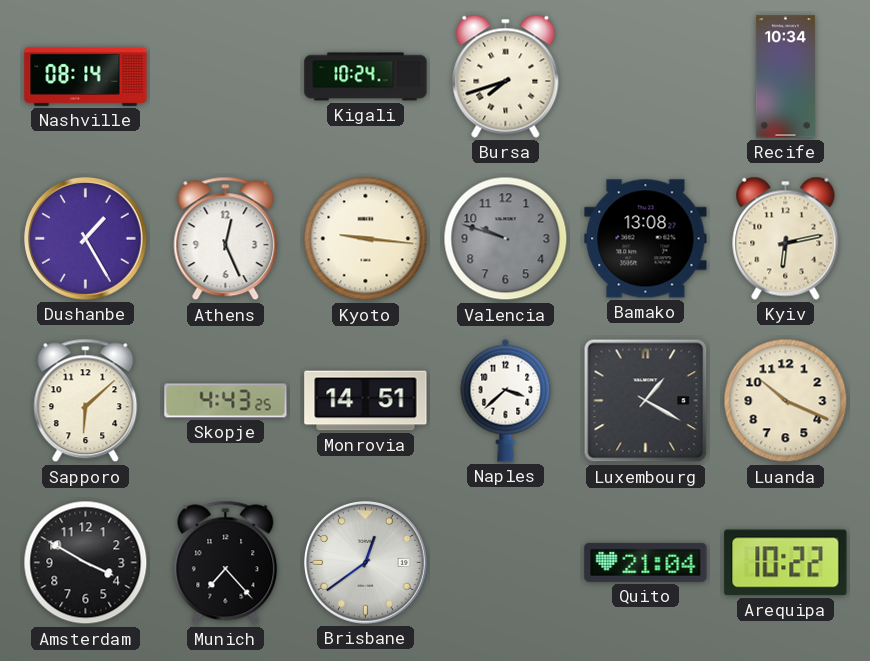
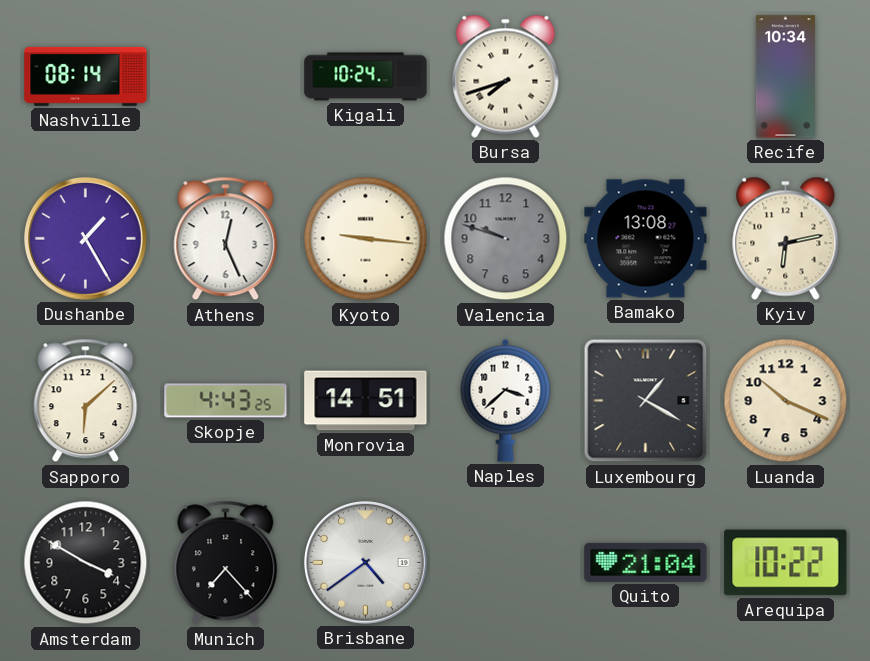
Brisbane: 12:39 -> 4:39 (366, 563)
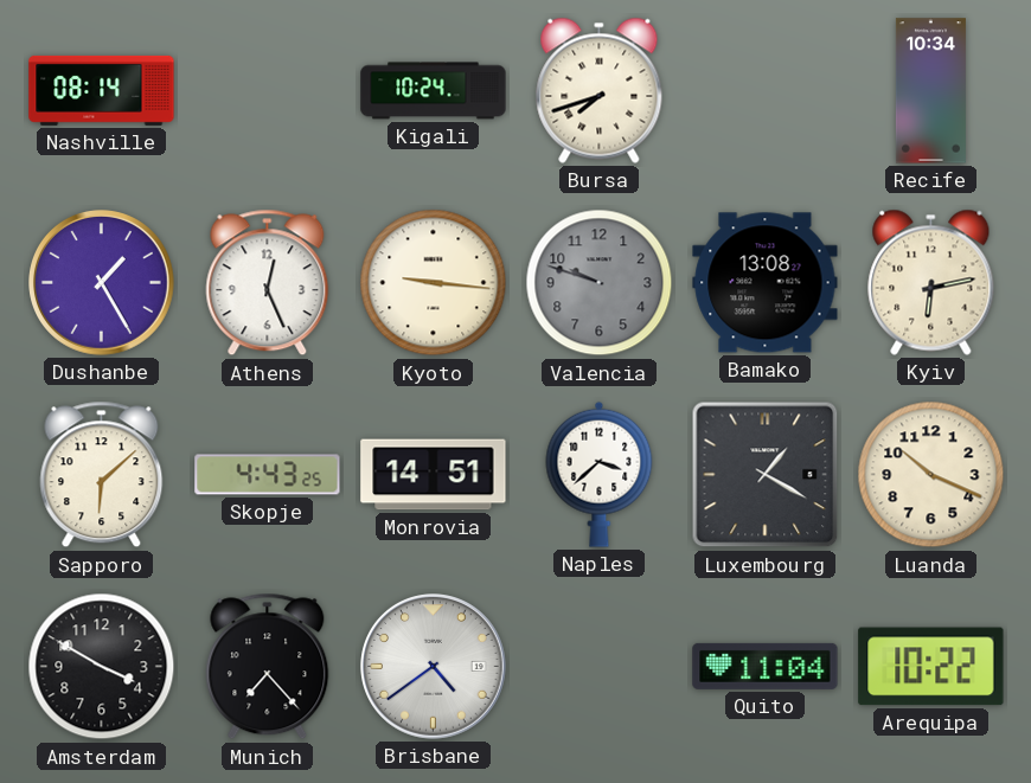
Quito: 21:04 -> 11:04 (766, 666)
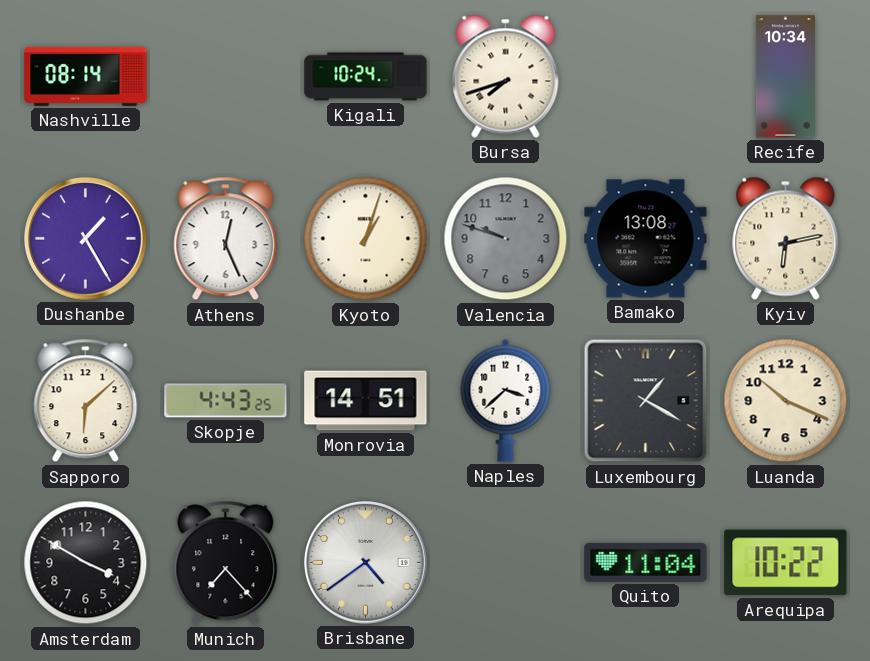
Kyoto: 9:16 -> 1:03 (366, 239)
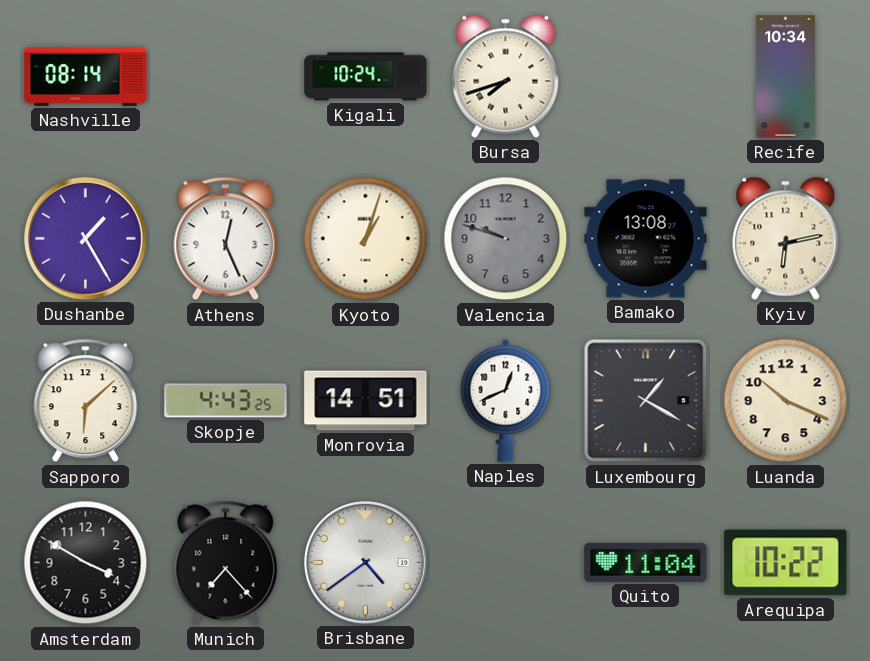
Naples: 3:38 -> 12:41 (506, 400)
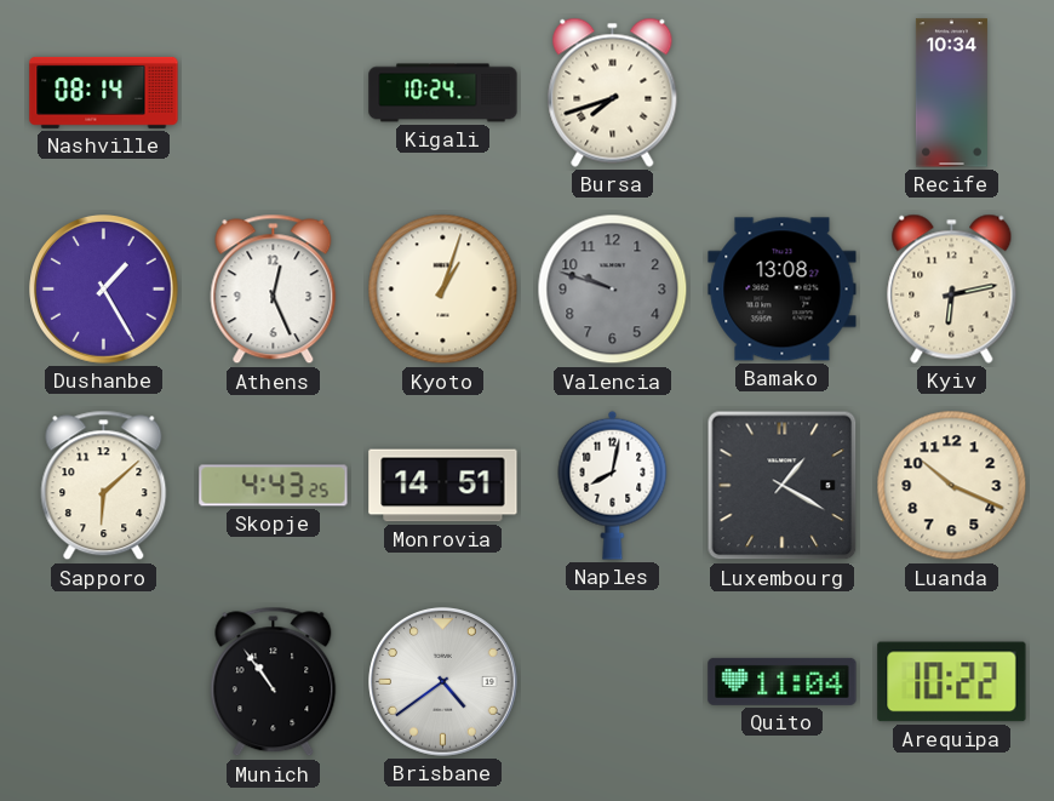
Naples: 12:41 -> 8:02 (613, 485)
Amsterdam: 3:50 -> none (86, 563)
Munich: 7:23 -> 10:54 (274, 682)
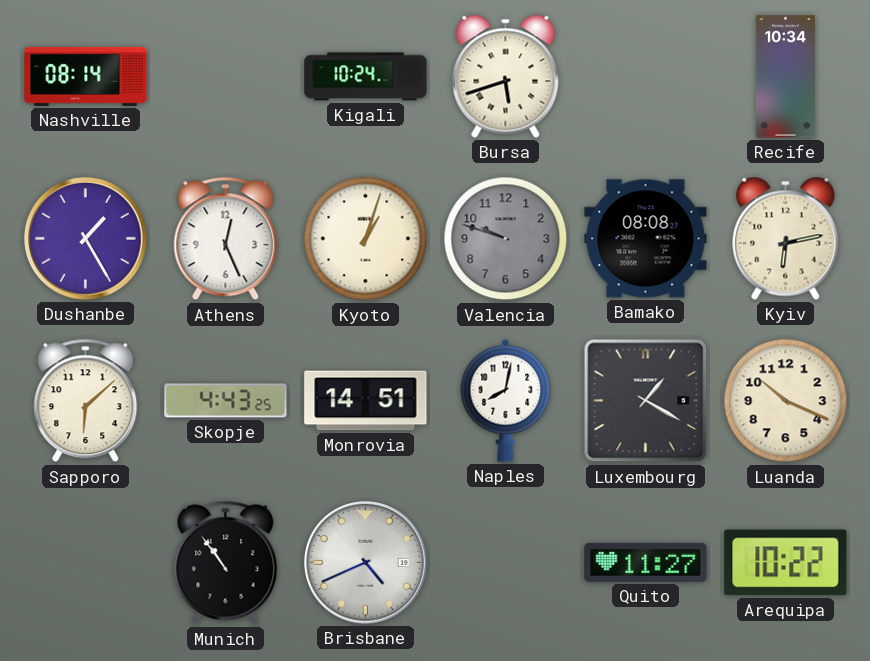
Bursa: 7:42 -> 5:42 (506, 76)
Bamako: 13:08 -> 08:08 (646, 239)
Brisbane: 4:39 -> 4:41 (366, 563)
Quito: 11:04 -> 11:27 (646, 562)
